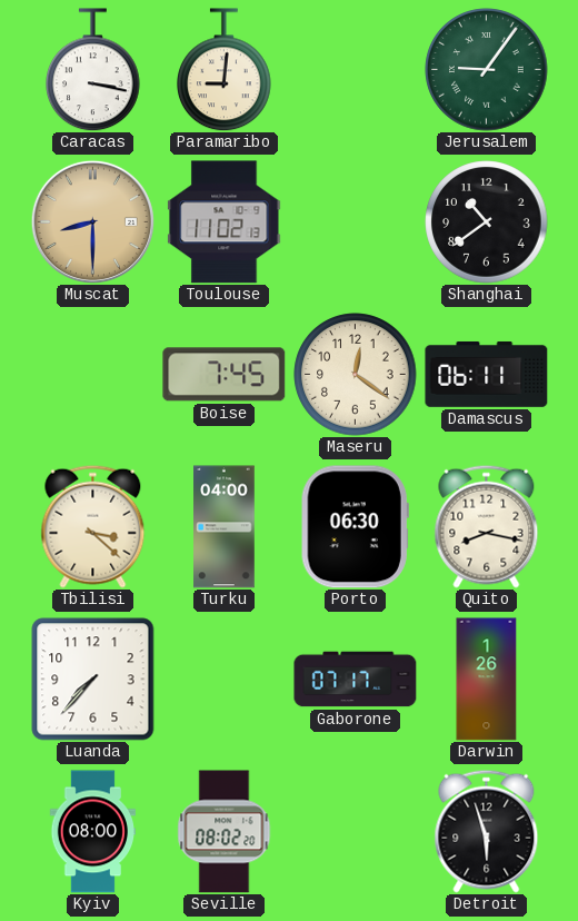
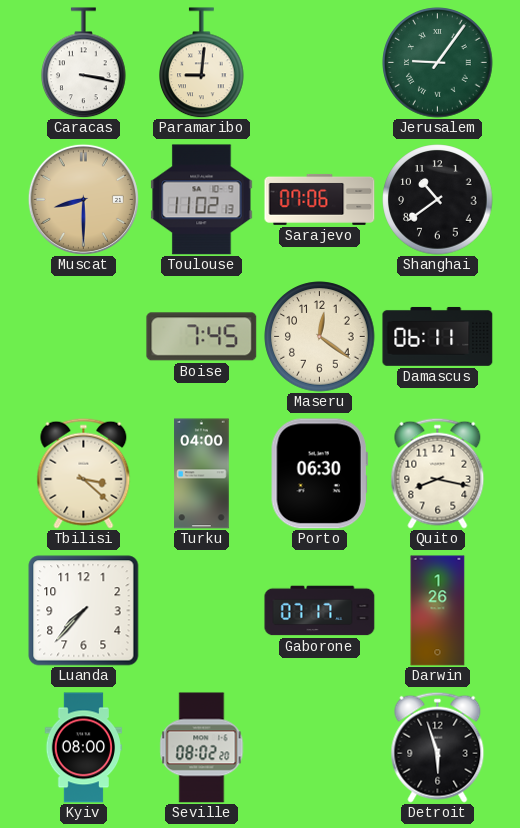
Sarajevo: none -> 07:06 (320, 199)
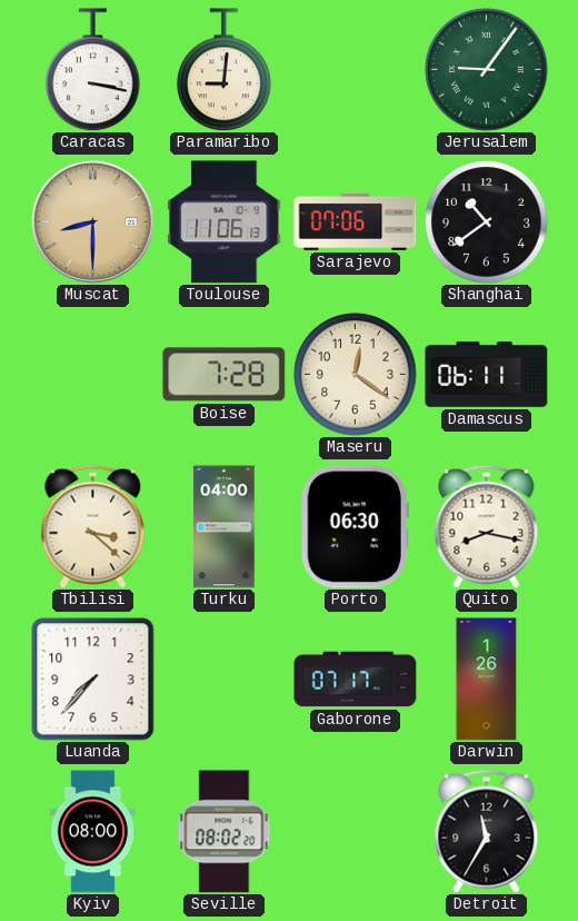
Toulouse: 11:02 -> 11:06 (225, 222)
Boise: 7:45 -> 7:28 (225, 375)
Detroit: 5:57 -> 11:35 (487, 831)
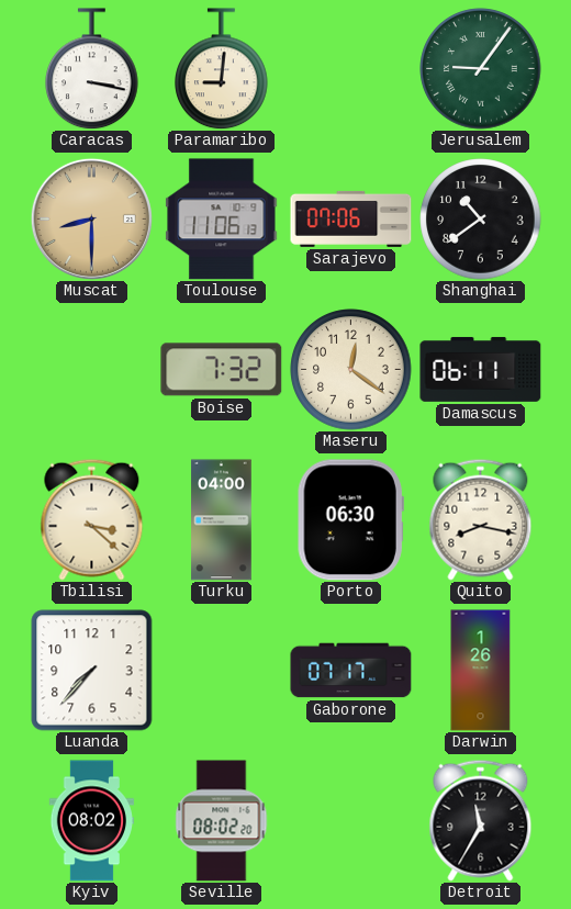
Boise: 7:28 -> 7:32 (222, 370)
Kyiv: 08:00 -> 08:02 (91, 821)
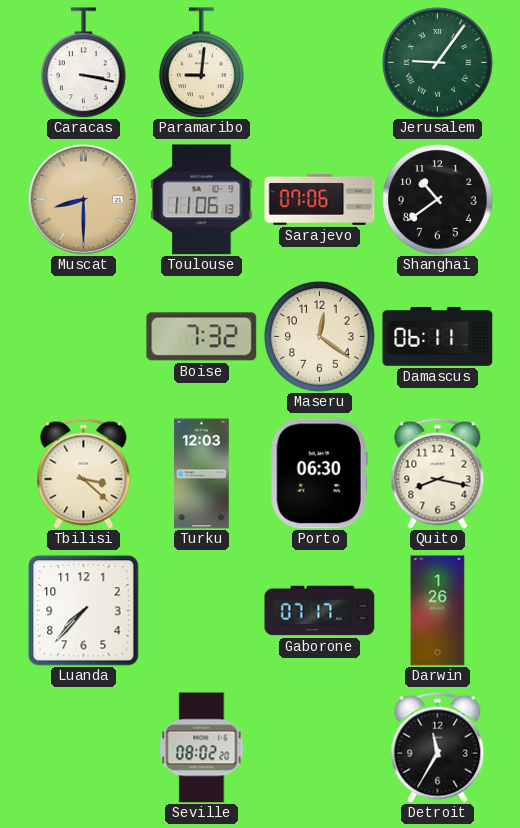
Turku: 04:00 -> 12:03 (202, 474)
Kyiv: 08:02 -> none (91, 821)
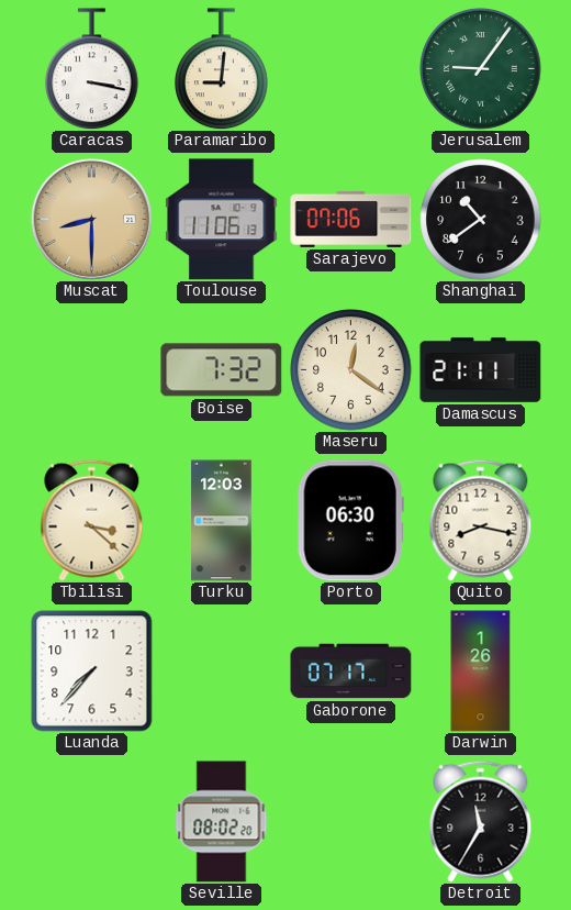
Damascus: 06:11 -> 21:11 (481, 369)
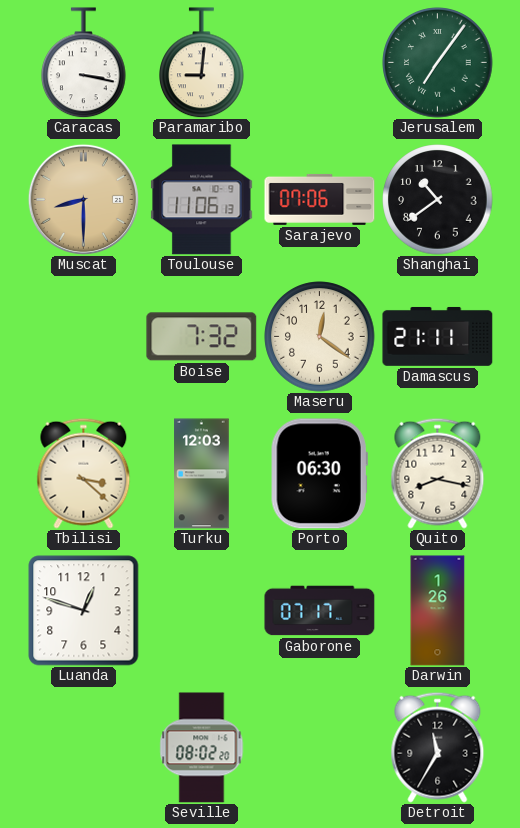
Jerusalem: 9:06 -> 7:06 (438, 63)
Luanda: 7:37 -> 12:48 (84, 611)
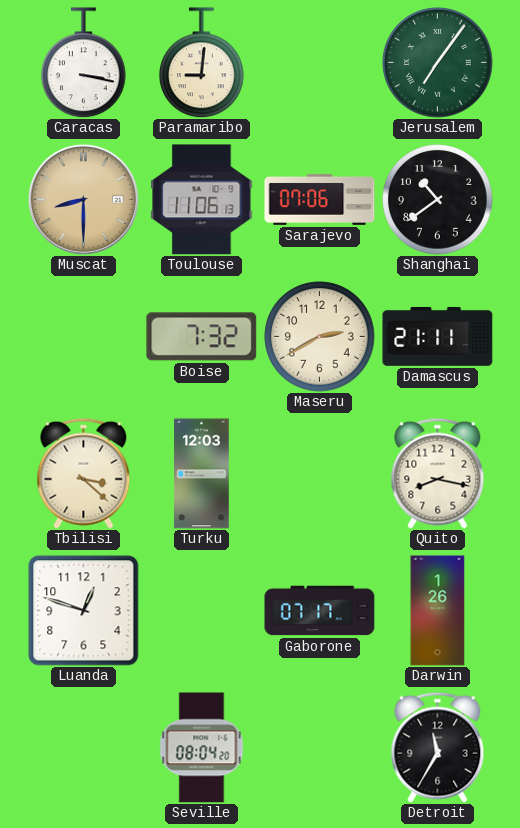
Maseru: 12:21 -> 2:40 (320, 337)
Porto: 06:30 -> none (319, 474)
Seville: 08:02 -> 08:04 (202, 748)
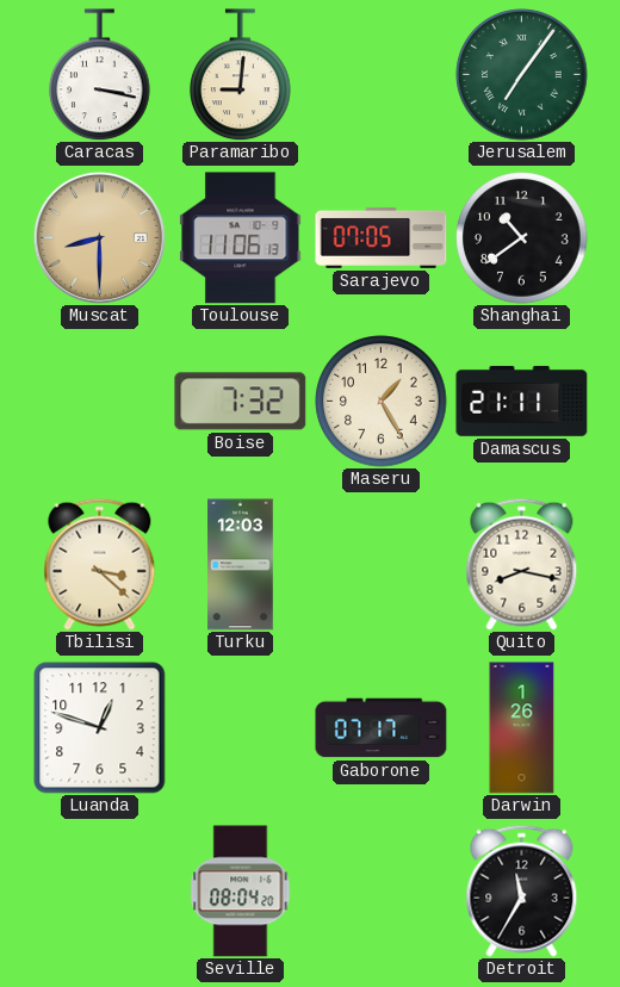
Sarajevo: 07:06 -> 07:05 (382, 237)
Maseru: 2:40 -> 1:25 (382, 402)
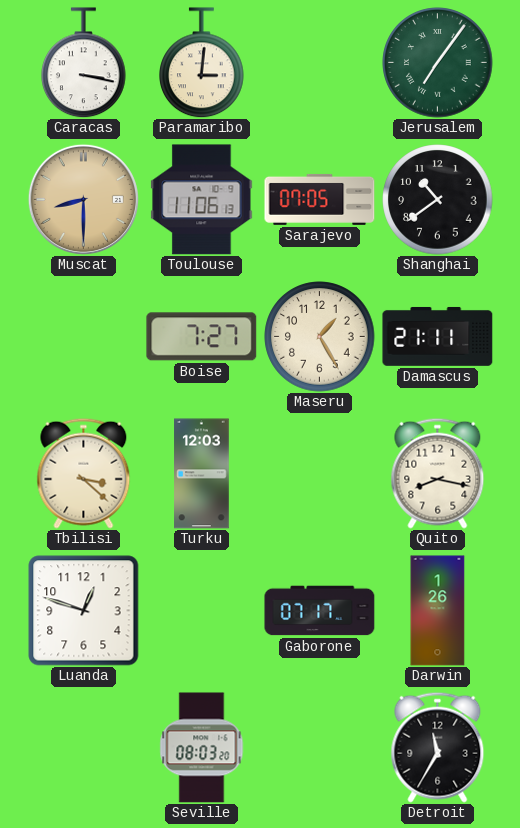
Paramaribo: 9:01 -> 3:01 (202, 63)
Boise: 7:32 -> 7:27 (202, 337)
Seville: 08:04 -> 08:03 (202, 748)
